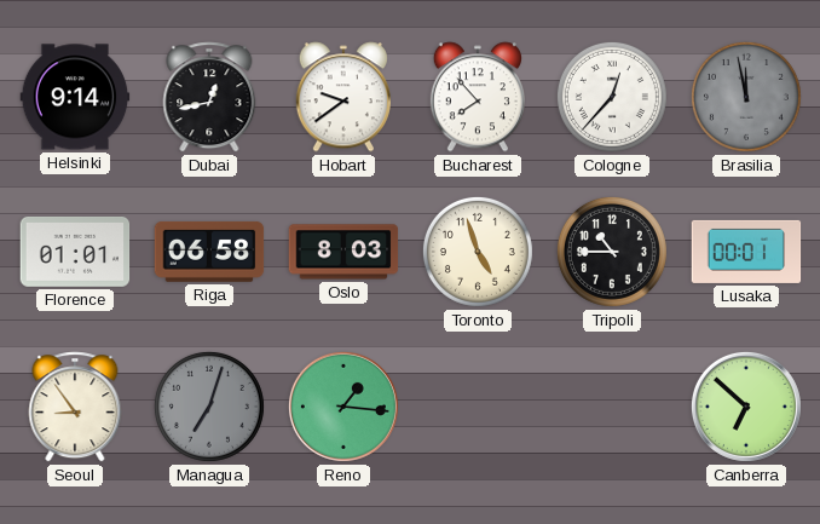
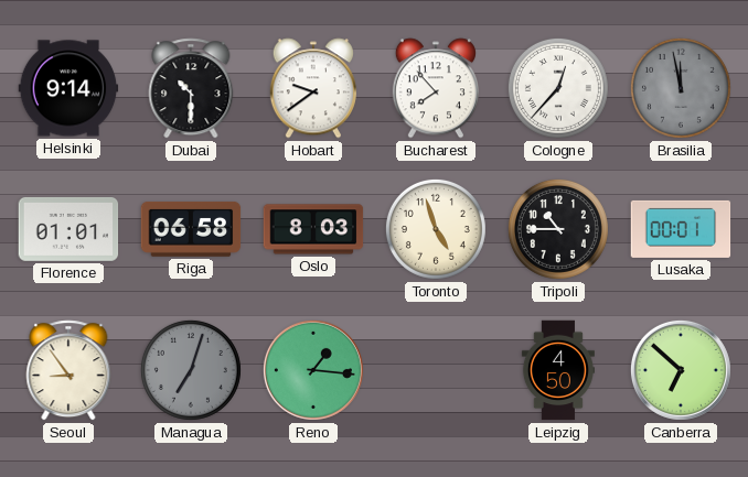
Dubai: 12:43 -> 10:30 (191, 88)
Leipzig: none -> 4:50 (558, 370)
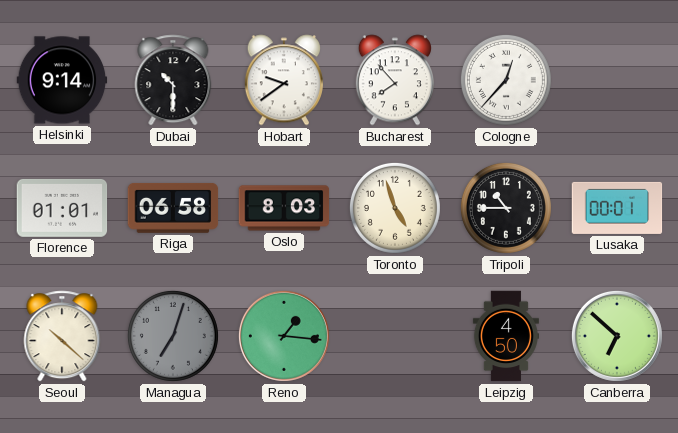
Brasilia: 11:58 -> none (681, 88)
Seoul: 8:54 -> 10:22 (62, 336)
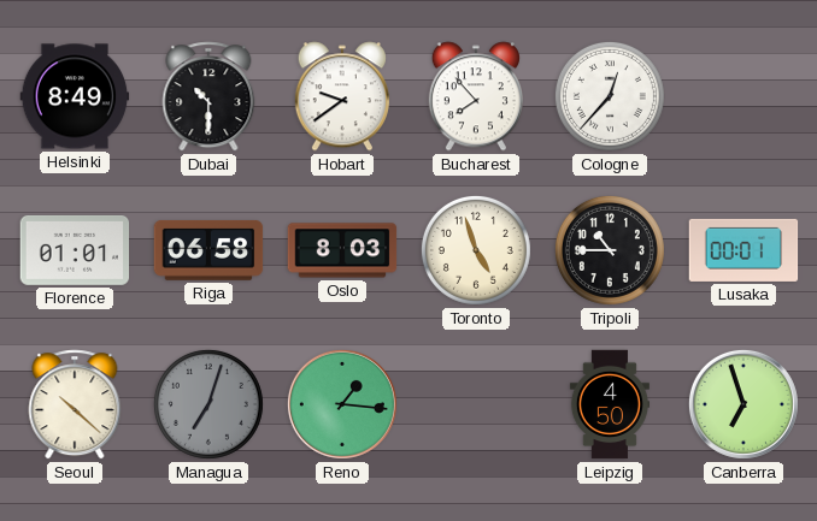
Helsinki: 9:14 -> 8:49 (75, 96)
Canberra: 6:52 -> 6:57 (743, 404)
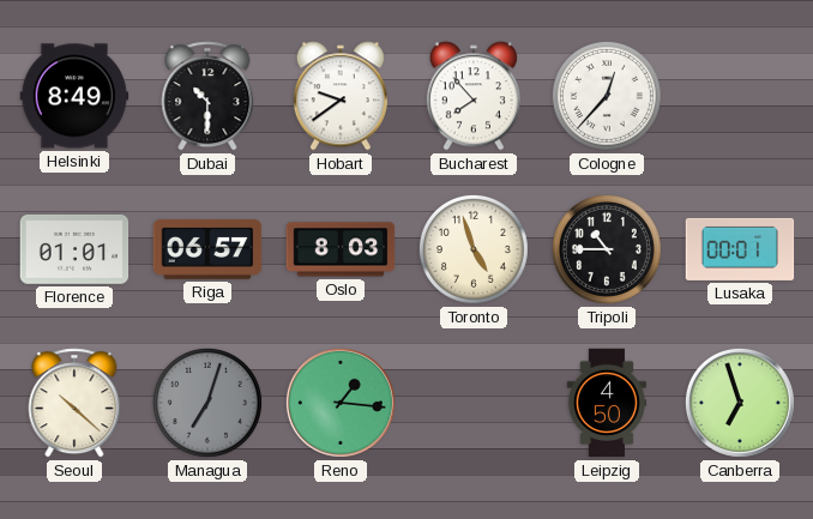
Riga: 06:58 -> 06:57 (207, 249)
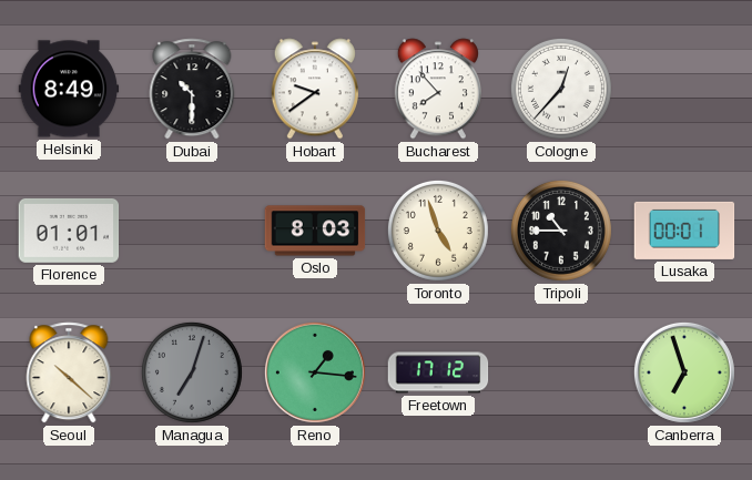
Riga: 06:57 -> none (207, 249)
Freetown: none -> 17:12 (438, 372)
Leipzig: 4:50 -> none (607, 403)
